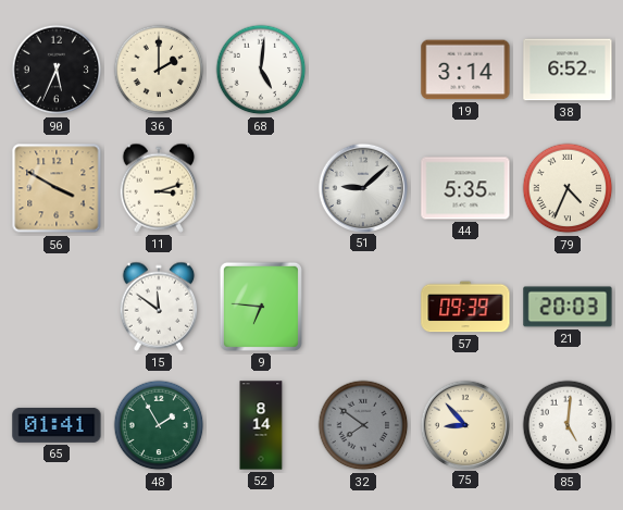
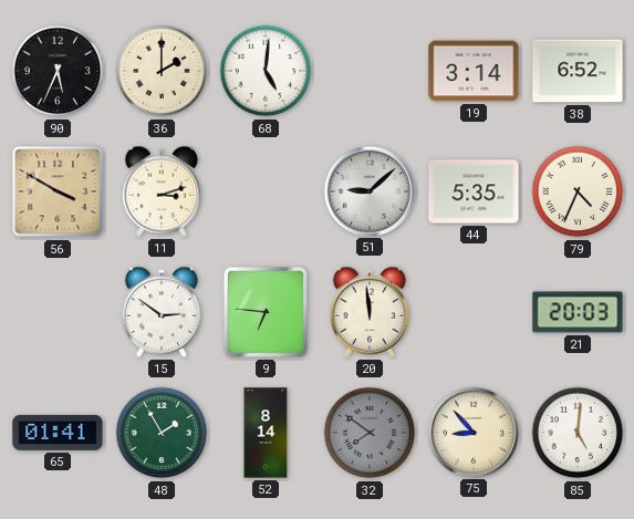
15: 11:51 -> 2:51 (162, 312)
20: none -> 11:59 (370, 312)
57: 09:39 -> none (465, 307)
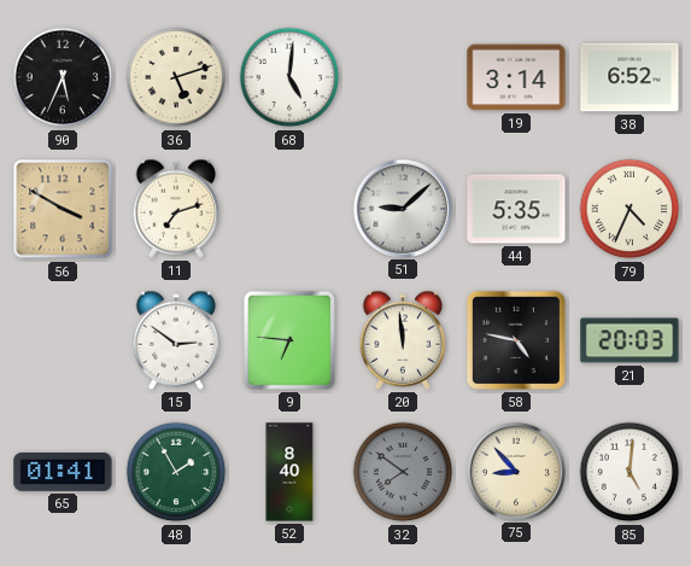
36: 2:00 -> 5:12 (176, 77)
11: 3:12 -> 7:12 (176, 209)
58: none -> 4:47 (516, 340)
52: 8:14 -> 8:40 (289, 472)
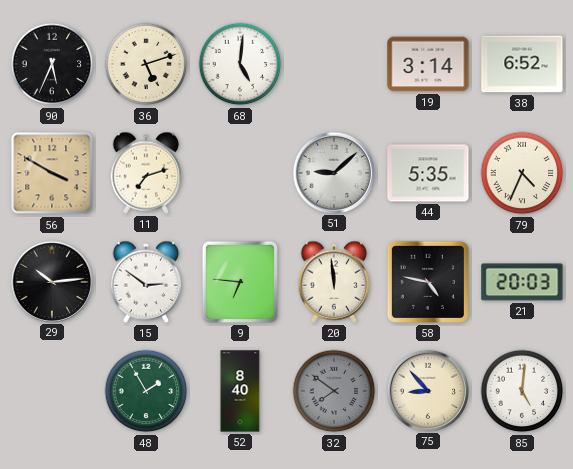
29: none -> 10:14 (51, 281)
65: 01:41 -> none (63, 472)
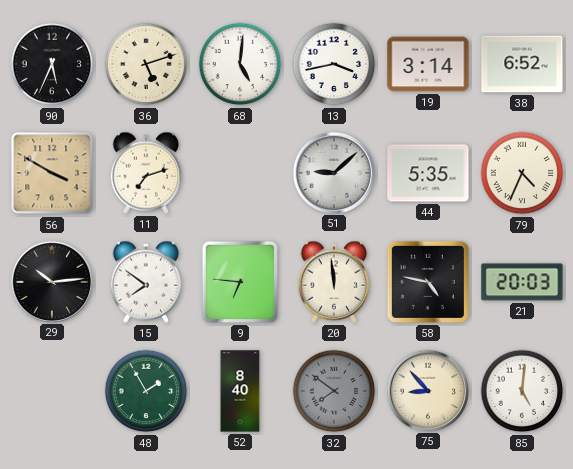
13: none -> 3:43 (334, 64)
15: 2:51 -> 7:51 (146, 282)
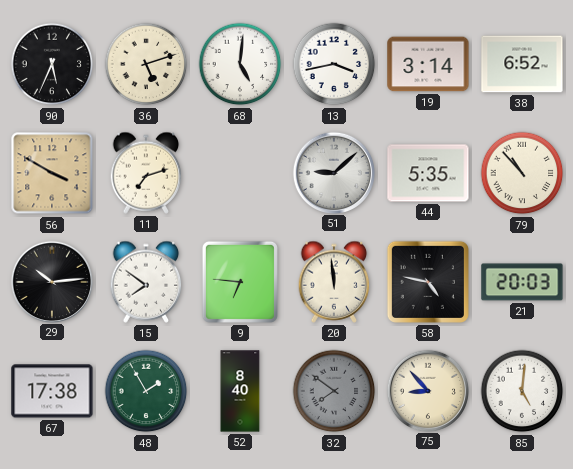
79: 4:34 -> 10:53 (522, 173)
67: none -> 17:38 (52, 391)
